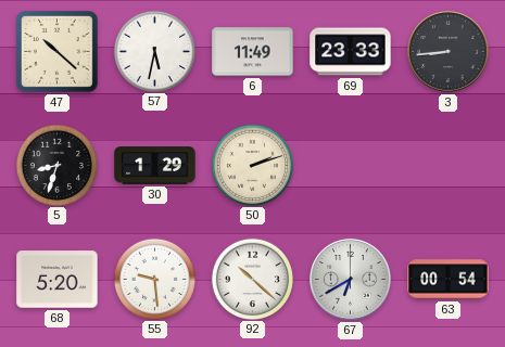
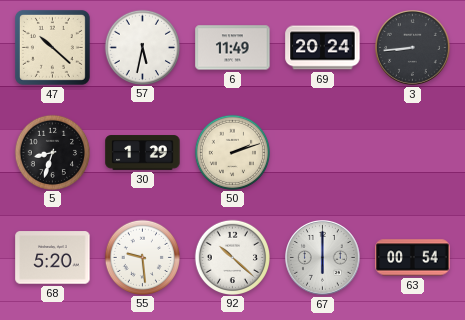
69: 23:33 -> 20:24 (323, 48)
67: 6:40 -> 6:00 (323, 258)
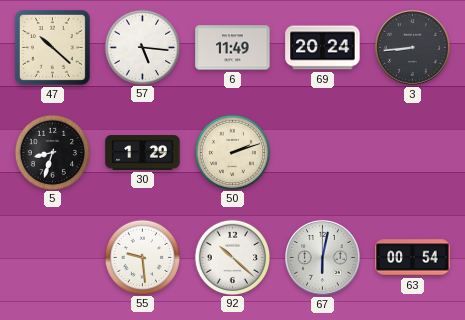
57: 5:32 -> 5:16 (142, 47)
68: 5:20 -> none (53, 258)
67: 6:00 -> 6:02 (323, 258)
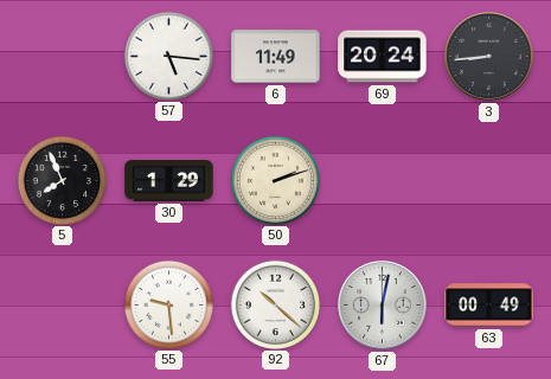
47: 10:22 -> none (52, 47)
5: 8:33 -> 7:56 (62, 180)
63: 00:54 -> 00:49 (489, 306)
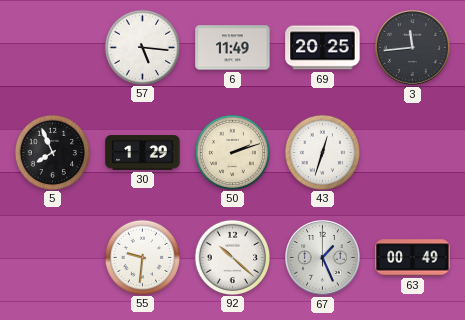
69: 20:24 -> 20:25 (323, 48)
3: 8:44 -> 11:44 (413, 48)
43: none -> 12:33 (322, 152)
55: 9:29 -> 9:31 (142, 257)
67: 6:02 -> 1:26 (323, 258)
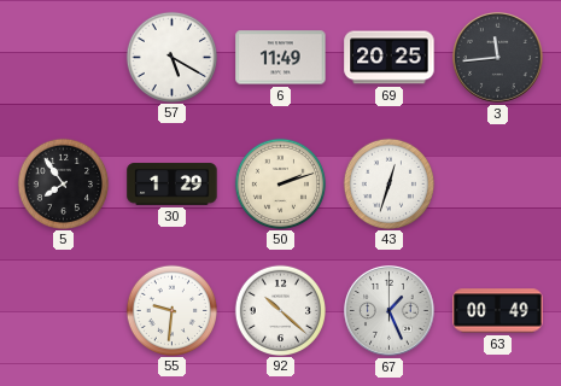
57: 5:16 -> 5:20 (171, 57)
5: 7:56 -> 7:54 (63, 183)
